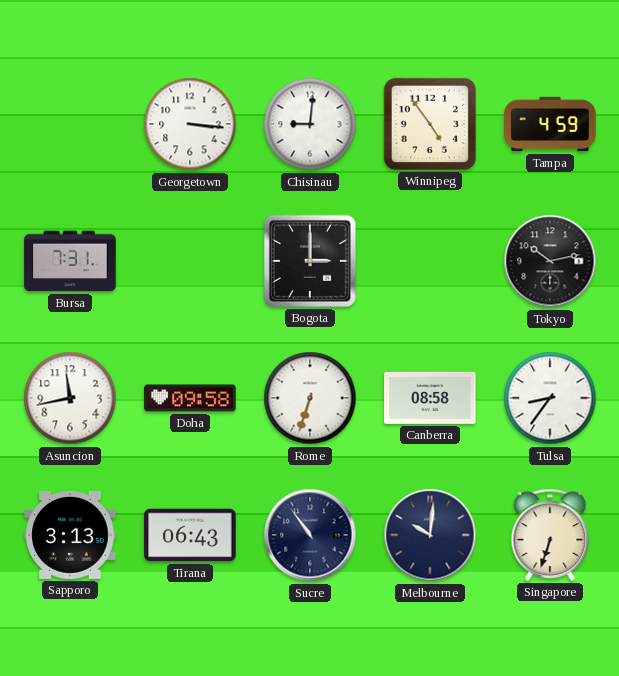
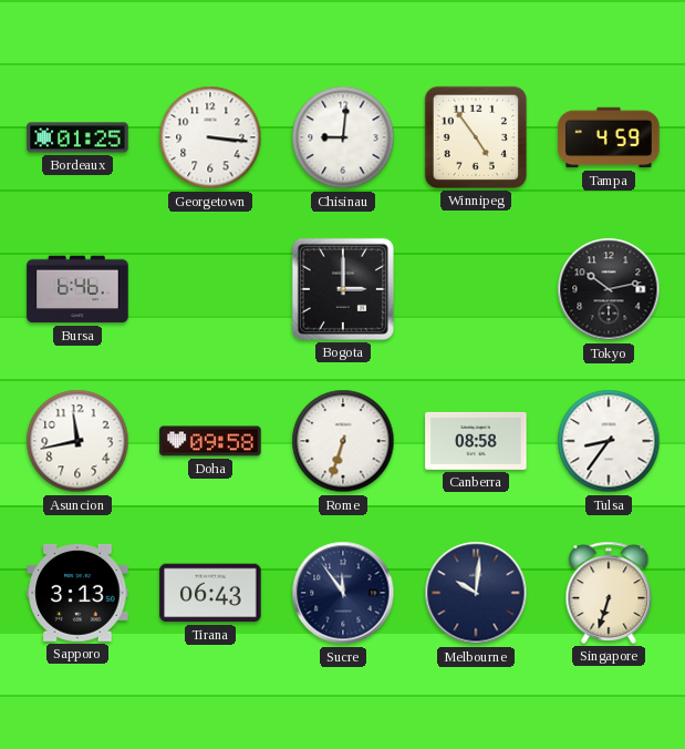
Bordeaux: none -> 01:25 (77, 137)
Bursa: 7:31 -> 6:46 (77, 289)
Sucre: 10:54 -> 11:54 (343, 593)
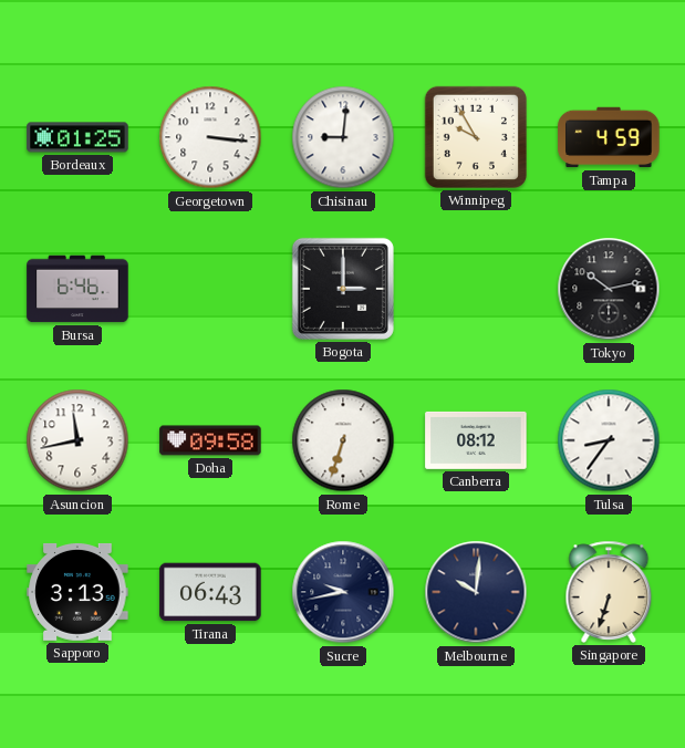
Winnipeg: 4:54 -> 9:55 (476, 137)
Canberra: 08:58 -> 08:12 (476, 440)
Sucre: 11:54 -> 9:43 (343, 592)
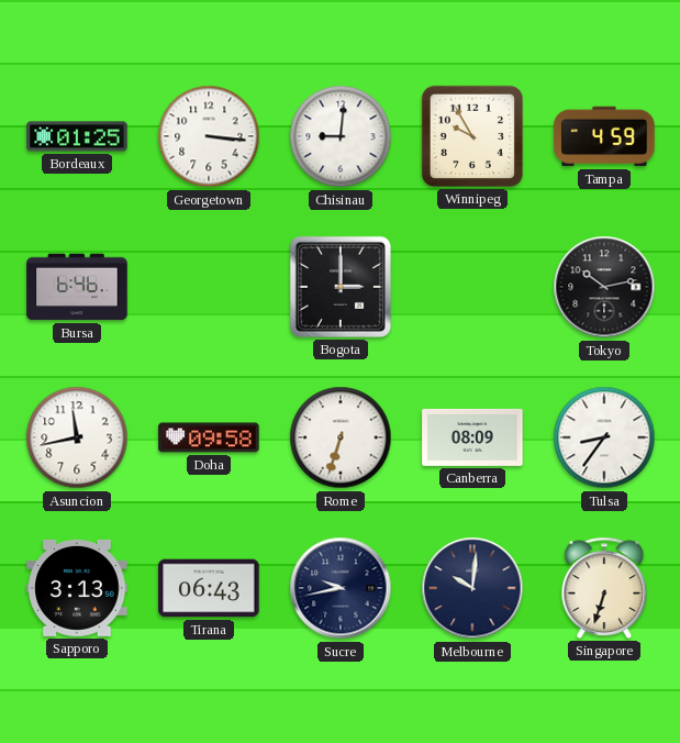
Canberra: 08:12 -> 08:09 (472, 437)
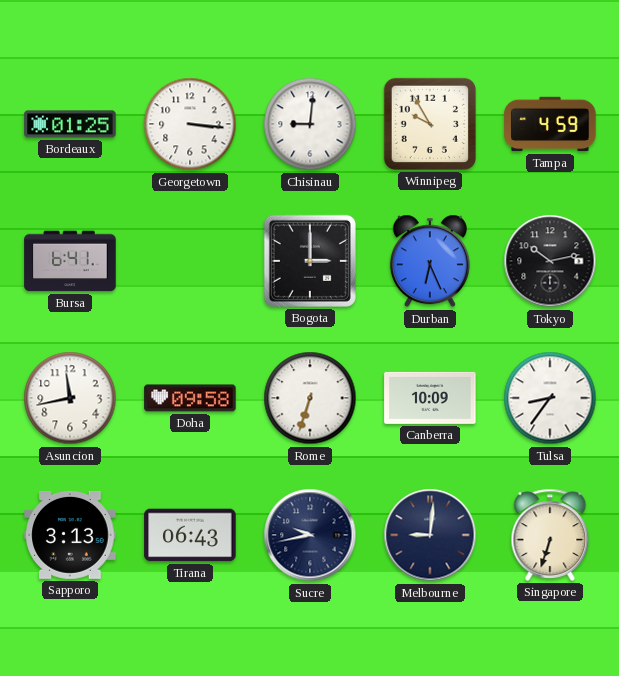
Bursa: 6:46 -> 6:41 (70, 261)
Durban: none -> 6:26 (430, 261)
Canberra: 08:09 -> 10:09 (430, 398)
Melbourne: 10:01 -> 9:01 (430, 535)
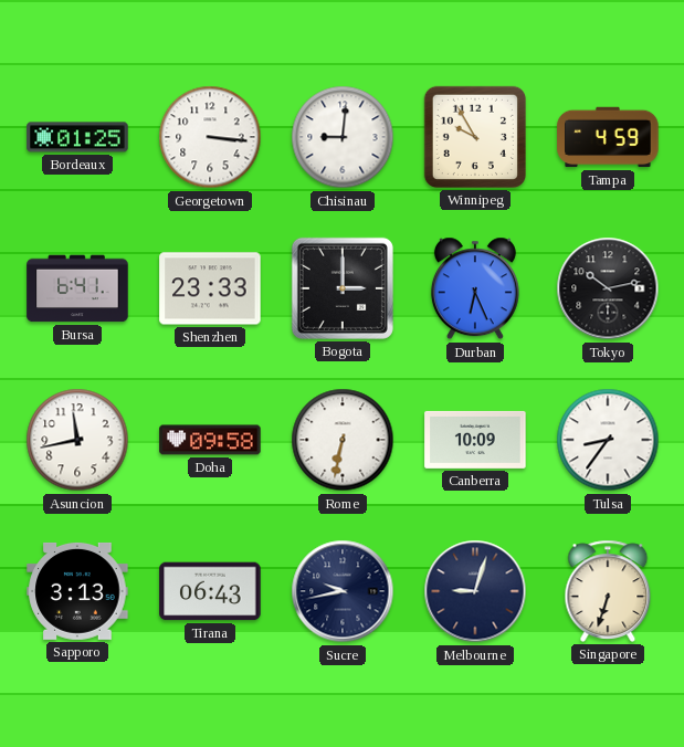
Shenzhen: none -> 23:33 (210, 288)
Rome: 6:33 -> 6:32 (343, 440)
Melbourne: 9:01 -> 9:03 (475, 591)
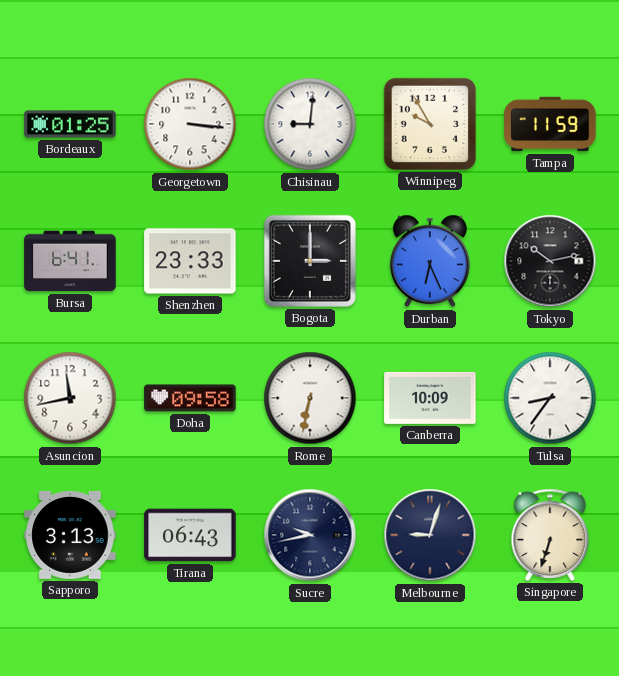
Tampa: 4:59 -> 11:59 (550, 124)
